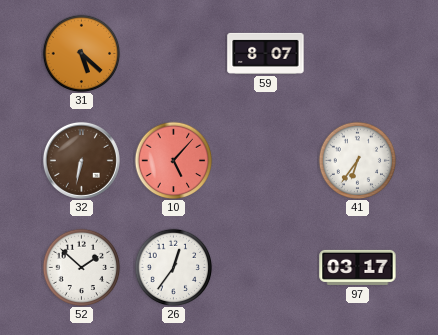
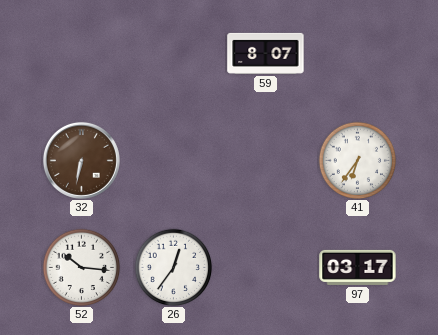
31: 5:22 -> none (81, 53)
10: 5:07 -> none (173, 160)
52: 1:52 -> 10:16 (81, 267)
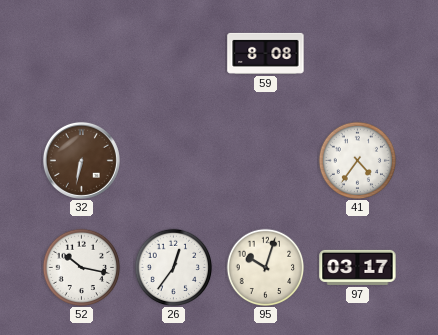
59: 8:07 -> 8:08 (266, 53)
41: 6:36 -> 4:36 (357, 160)
52: 10:16 -> 10:17 (81, 267)
95: none -> 10:03 (265, 267)
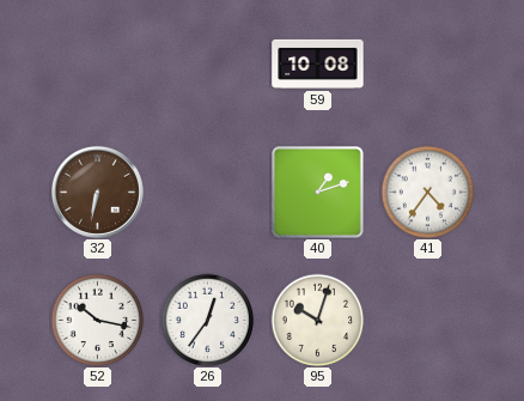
59: 8:08 -> 10:08 (318, 63)
40: none -> 1:12 (318, 193)
97: 03:17 -> none (358, 267)
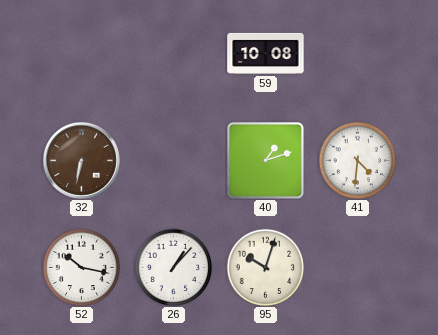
41: 4:36 -> 4:31 (357, 160)
26: 12:36 -> 1:07 (173, 267)
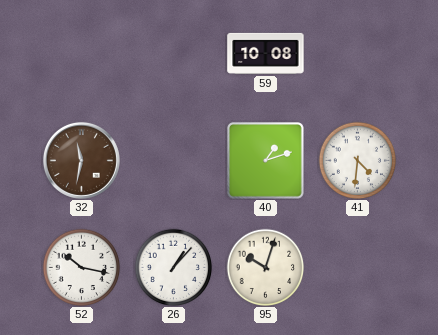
32: 6:32 -> 11:32 (81, 160)
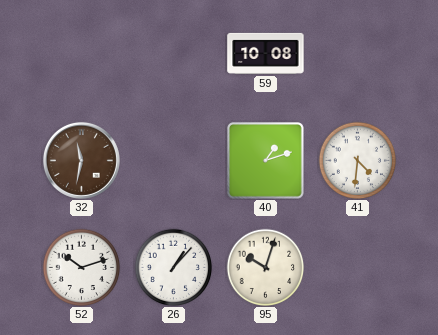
52: 10:17 -> 10:12 (81, 267)
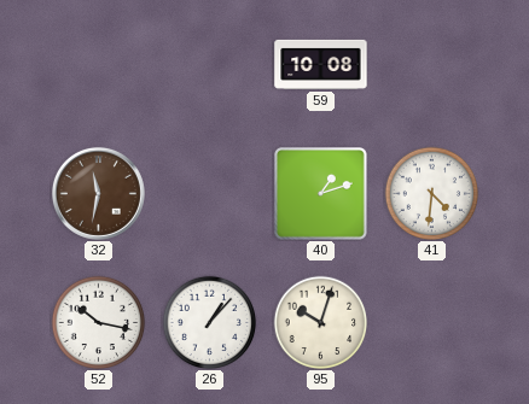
52: 10:12 -> 10:17 (98, 322)
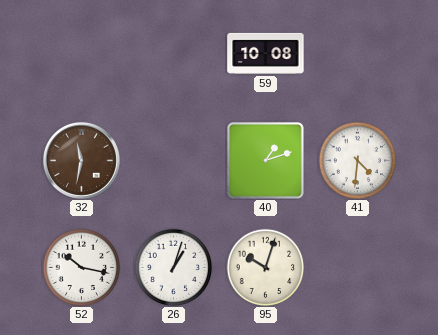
26: 1:07 -> 1:03 (173, 267)
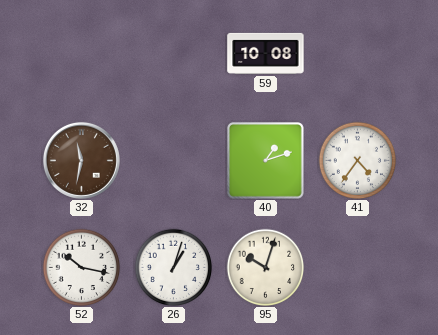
41: 4:31 -> 4:36 (357, 160)
